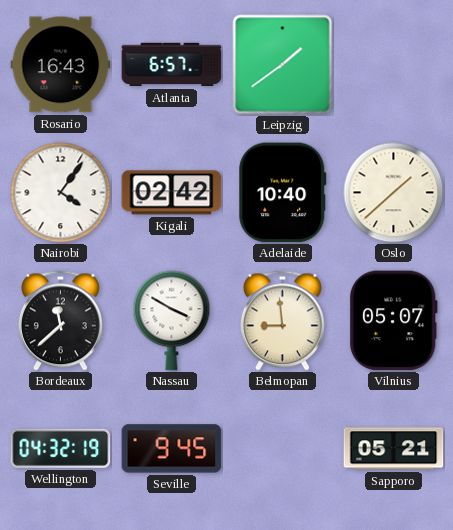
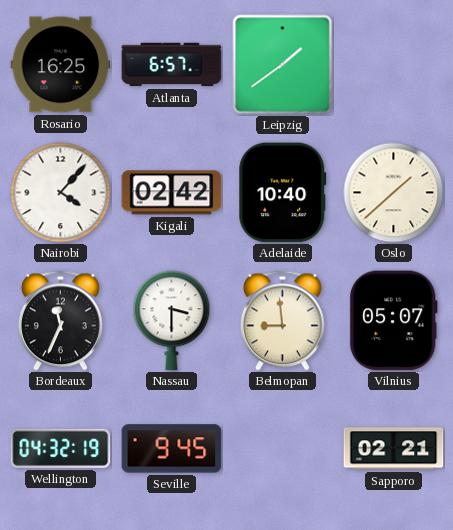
Rosario: 16:43 -> 16:25 (61, 65)
Nairobi: 4:06 -> 4:07 (61, 193)
Bordeaux: 11:38 -> 11:34 (60, 321)
Nassau: 3:50 -> 3:30 (172, 321)
Sapporo: 05:21 -> 02:21 (394, 449)
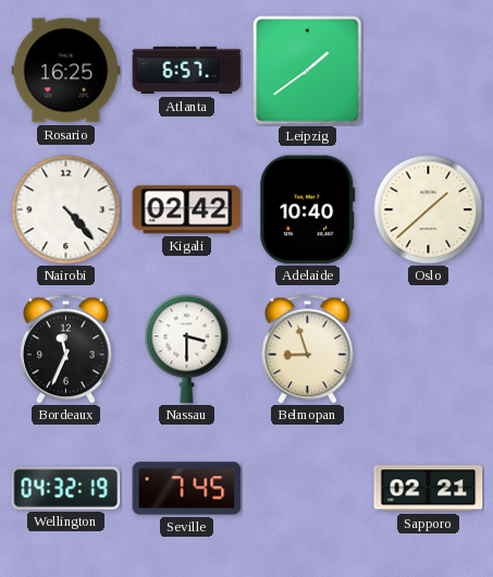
Nairobi: 4:07 -> 4:23 (66, 210)
Belmopan: 8:59 -> 8:57 (307, 349)
Vilnius: 05:07 -> none (393, 321)
Seville: 9:45 -> 7:45 (187, 489)
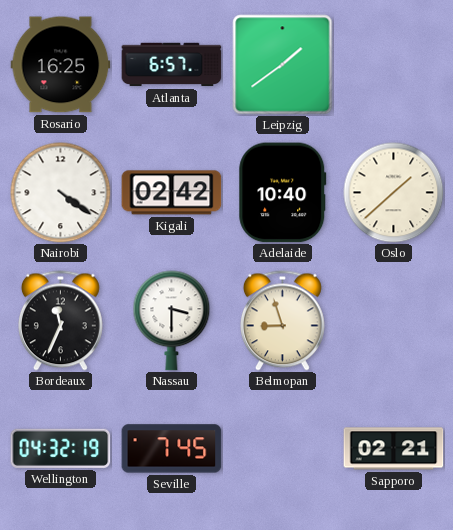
Nairobi: 4:23 -> 4:21 (61, 193)
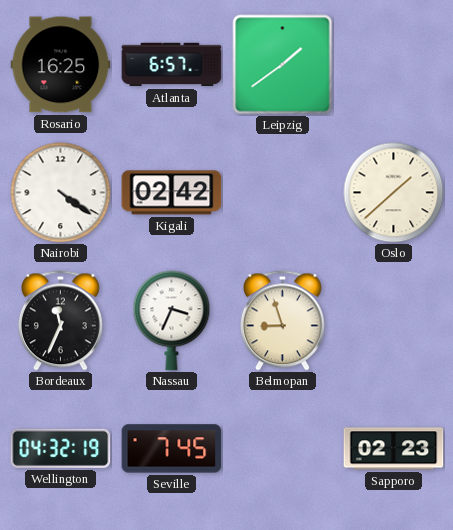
Adelaide: 10:40 -> none (283, 193)
Nassau: 3:30 -> 3:34 (172, 321)
Sapporo: 02:21 -> 02:23 (394, 449)
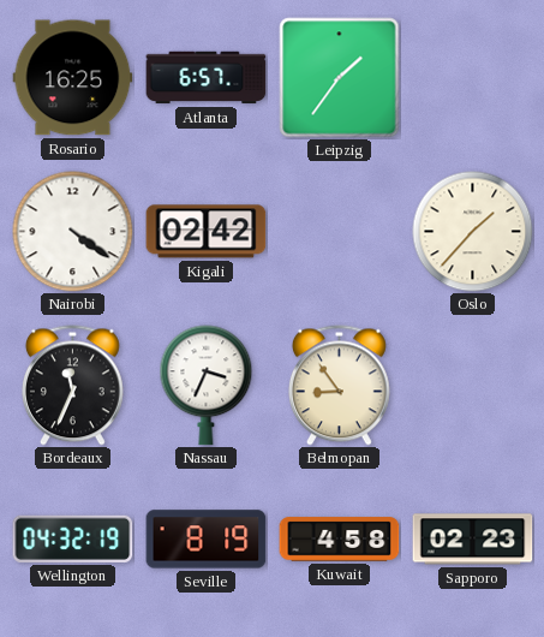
Leipzig: 1:39 -> 1:36 (340, 78)
Oslo: 1:38 -> 1:37 (473, 232)
Belmopan: 8:57 -> 8:54 (339, 386)
Seville: 7:45 -> 8:19 (207, 540)
Kuwait: none -> 4:58 (340, 540)
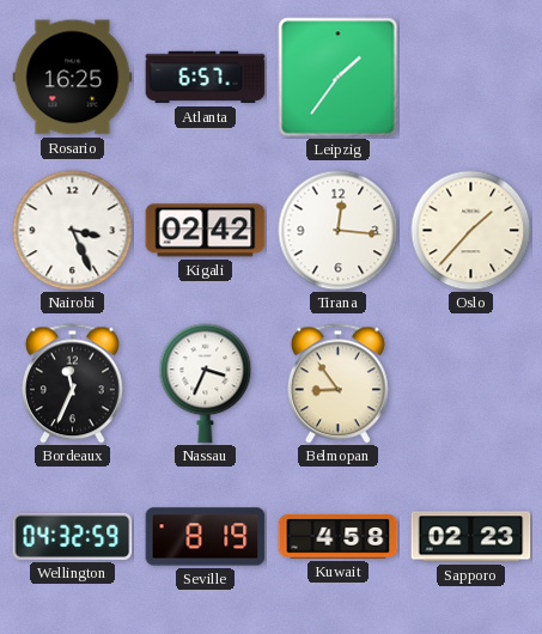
Nairobi: 4:21 -> 3:26 (73, 231)
Tirana: none -> 12:16 (339, 231)
Wellington: 04:32:19 -> 04:32:59 (73, 536)
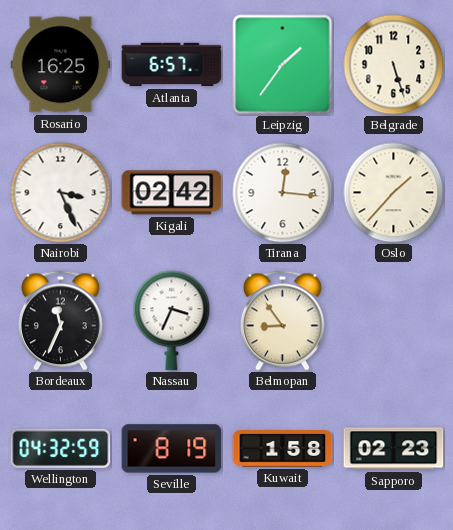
Belgrade: none -> 5:27 (394, 65)
Kuwait: 4:58 -> 1:58 (283, 449)
